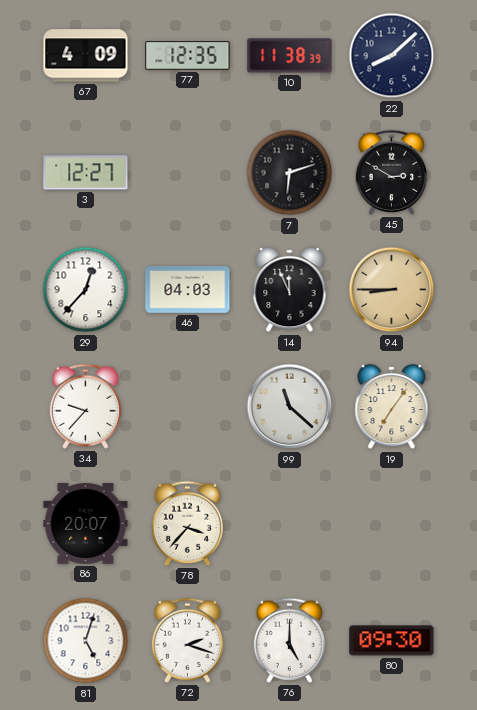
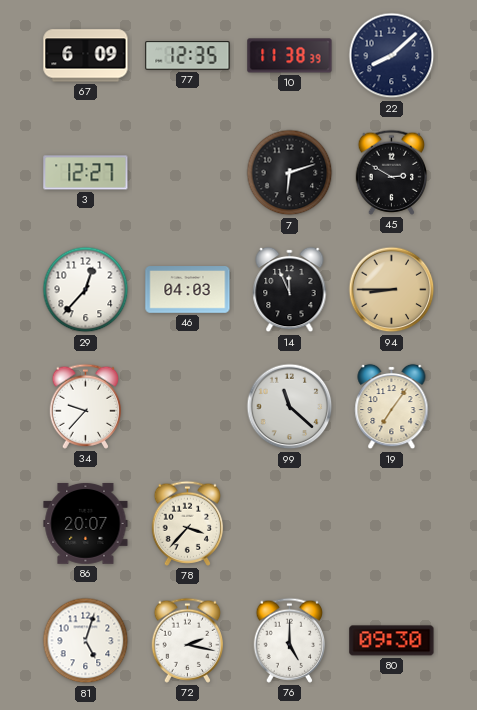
67: 4:09 -> 6:09 (86, 56)
72: 2:18 -> 2:17 (188, 640)
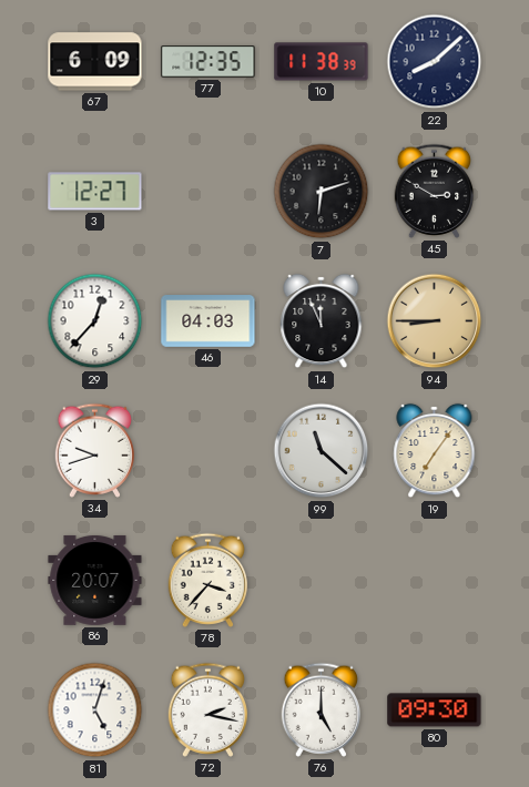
34: 9:37 -> 9:42 (95, 450)
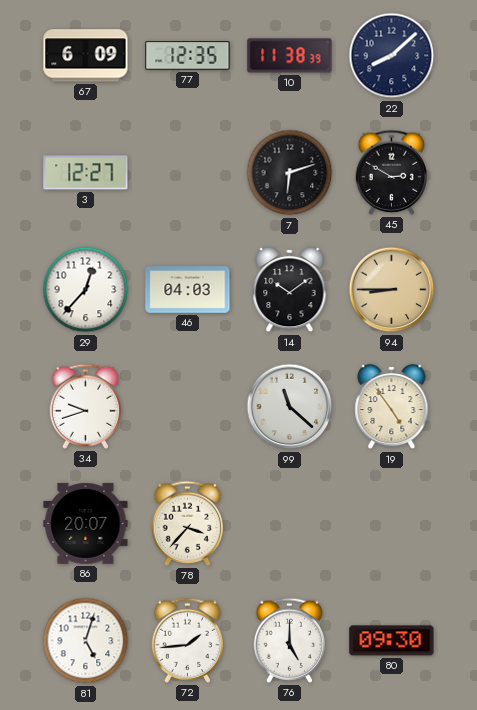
14: 11:56 -> 10:09 (290, 290)
19: 7:06 -> 4:54 (392, 407)
72: 2:17 -> 1:44 (188, 640)
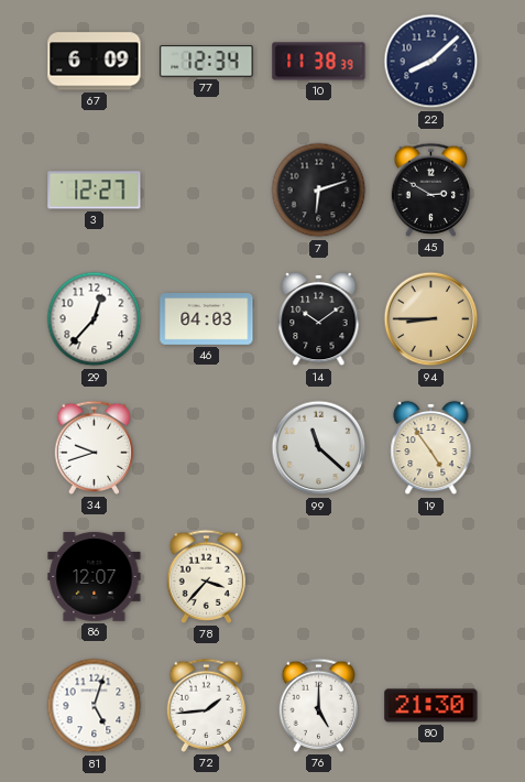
77: 12:35 -> 12:34 (207, 62)
86: 20:07 -> 12:07 (95, 576)
80: 09:30 -> 21:30 (431, 706)
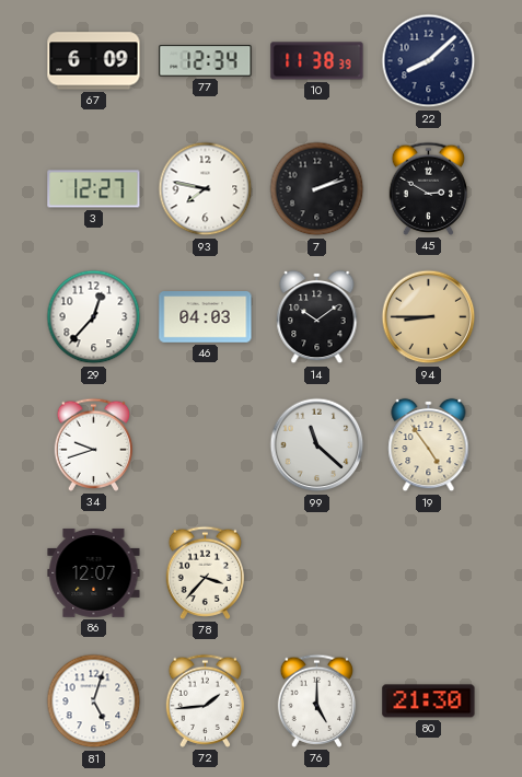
93: none -> 7:47 (206, 189)
7: 6:12 -> 2:12 (317, 189)
